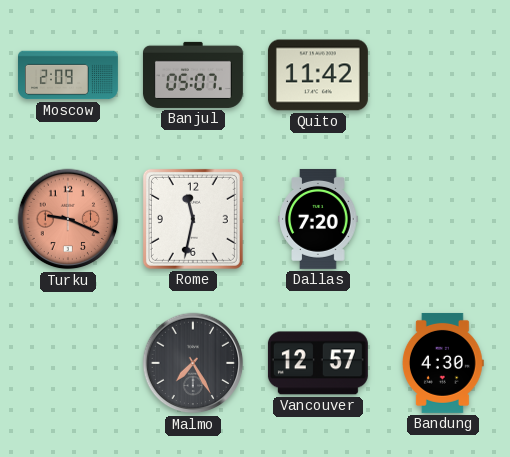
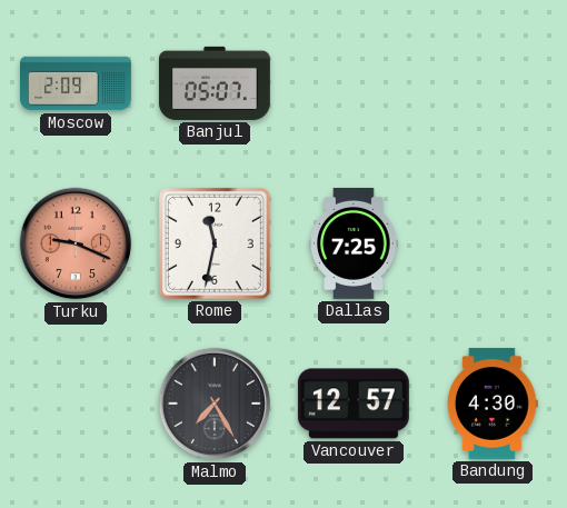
Quito: 11:42 -> none (318, 75)
Dallas: 7:20 -> 7:25 (354, 243)
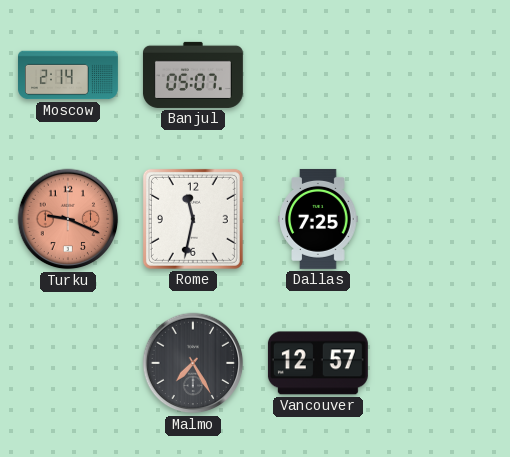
Moscow: 2:09 -> 2:14 (69, 75)
Bandung: 4:30 -> none (493, 404)
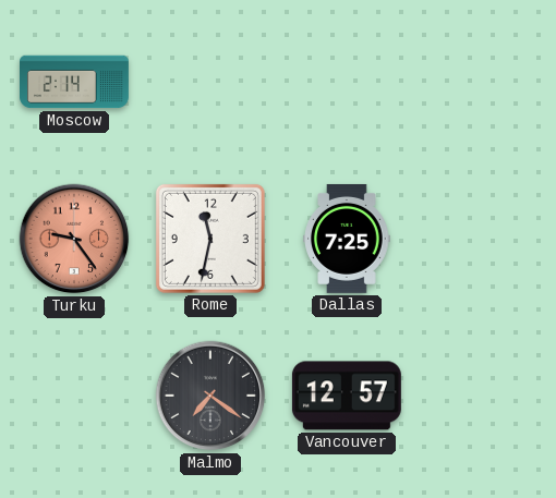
Banjul: 05:07 -> none (193, 75)
Turku: 9:19 -> 9:24 (74, 239)
Malmo: 7:25 -> 7:21 (210, 396)
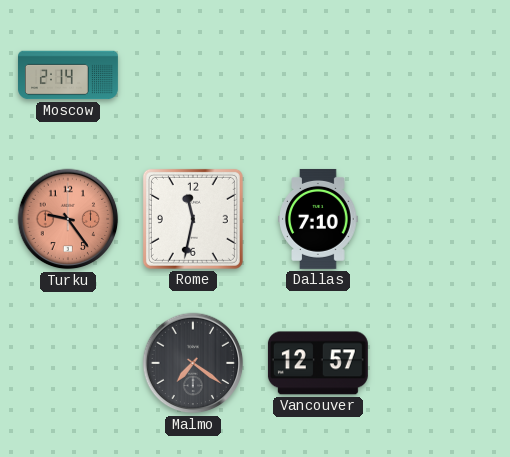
Dallas: 7:25 -> 7:10 (318, 219)
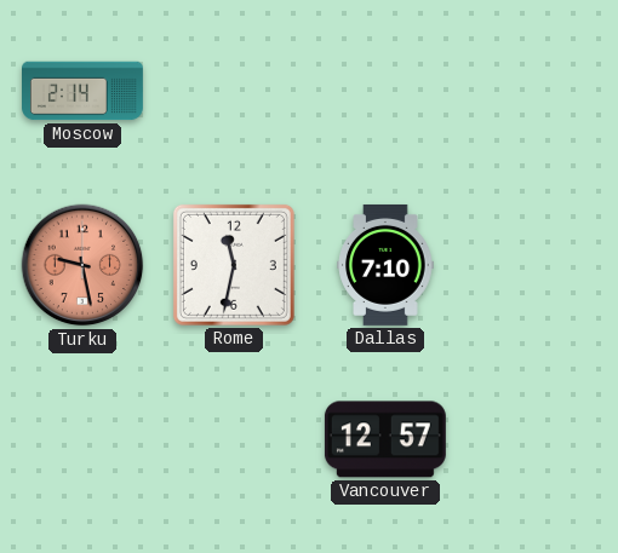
Turku: 9:24 -> 9:28 (82, 265)
Malmo: 7:21 -> none (193, 363)
